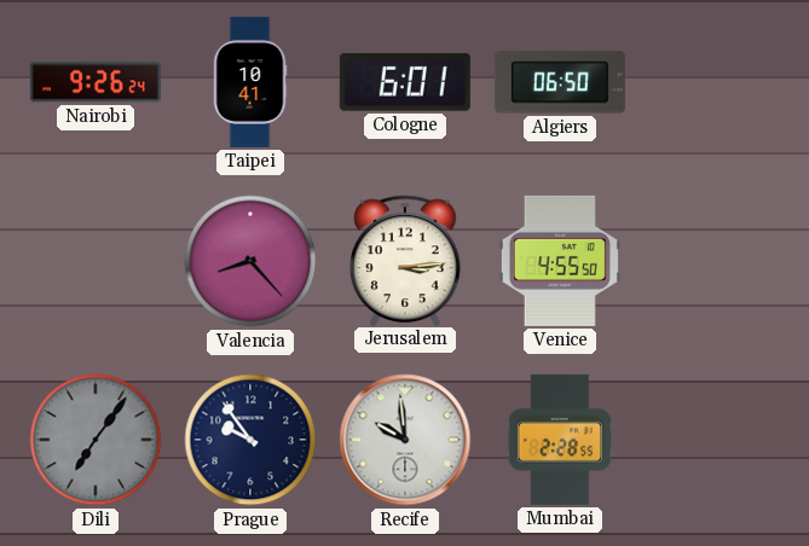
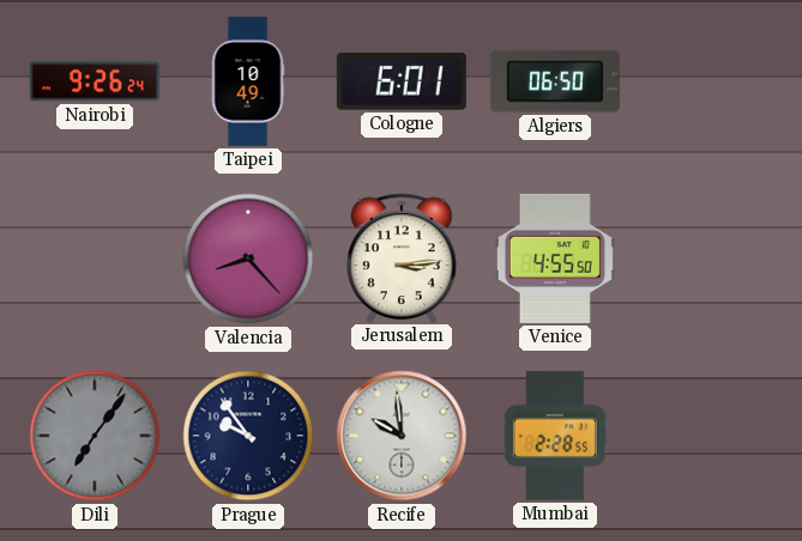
Taipei: 10:41 -> 10:49 (248, 81)
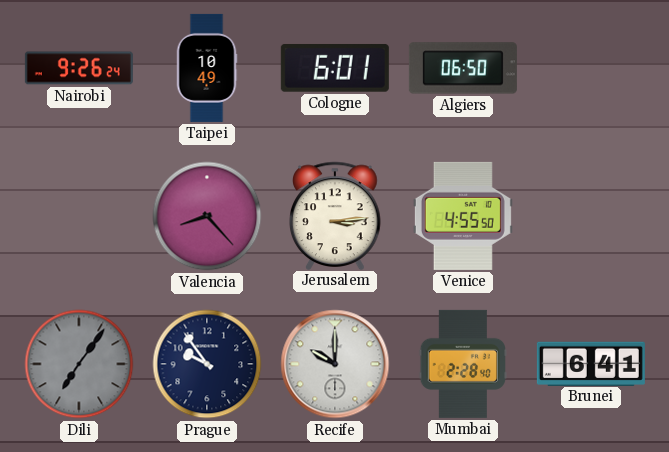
Recife: 9:59 -> 10:00 (335, 364)
Mumbai: 2:28:55 -> 2:28:40 (463, 364)
Brunei: none -> 6:41 (591, 363)
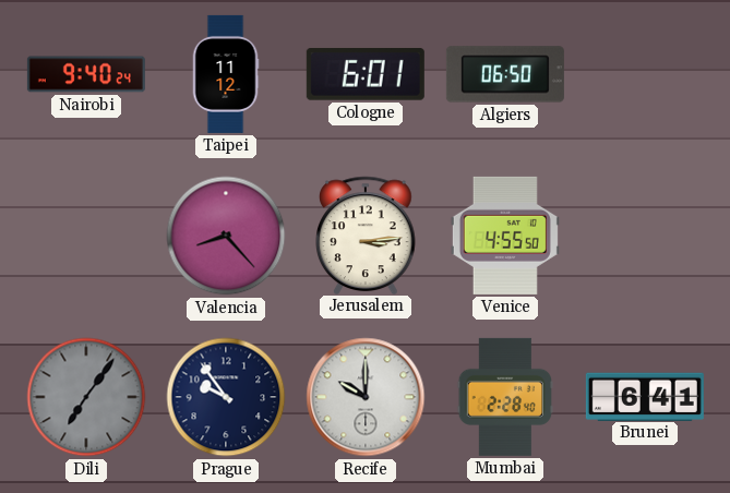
Nairobi: 9:26 -> 9:40 (86, 74)
Taipei: 10:49 -> 11:12 (226, 74)
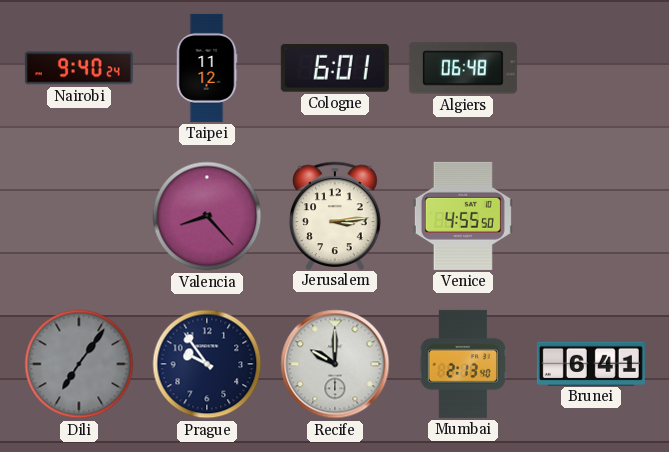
Algiers: 06:50 -> 06:48 (463, 68)
Mumbai: 2:28 -> 2:13 (463, 364)
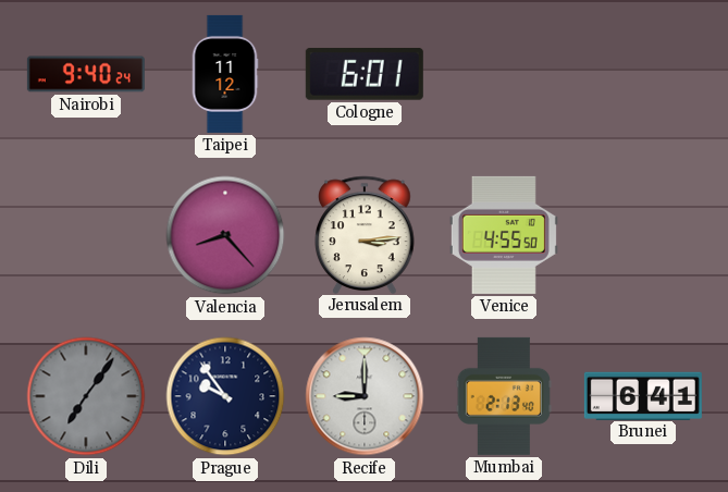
Algiers: 06:48 -> none (463, 68)
Recife: 10:00 -> 9:00 (365, 396)
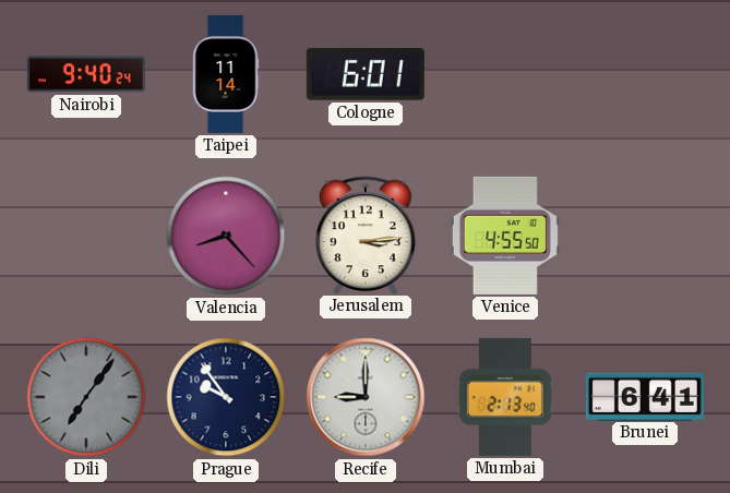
Taipei: 11:12 -> 11:14 (226, 74)
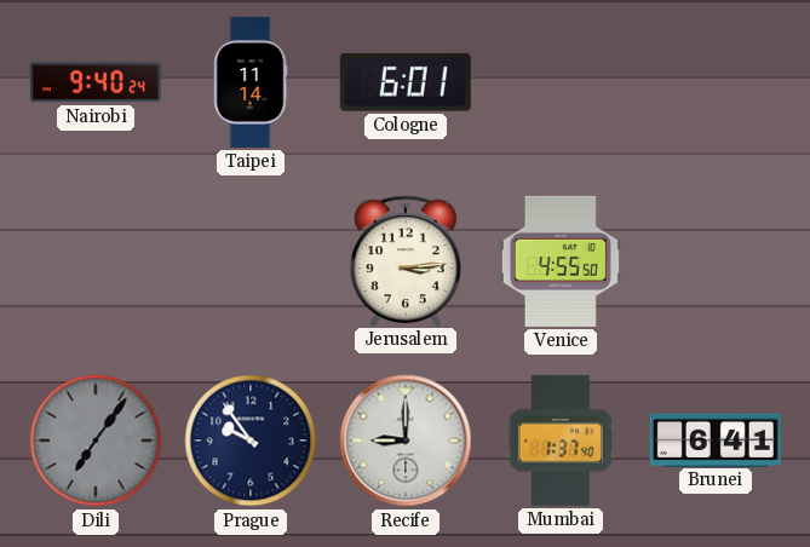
Valencia: 8:23 -> none (226, 236)
Mumbai: 2:13 -> 1:37 (561, 441)
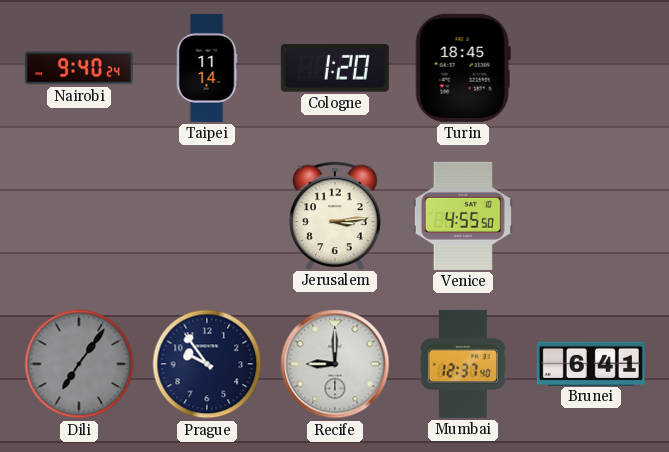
Cologne: 6:01 -> 1:20 (335, 68)
Turin: none -> 18:45 (463, 68)
Mumbai: 1:37 -> 12:37 (463, 364)
